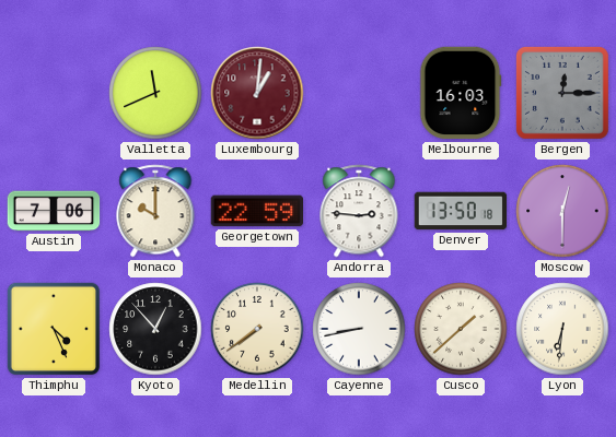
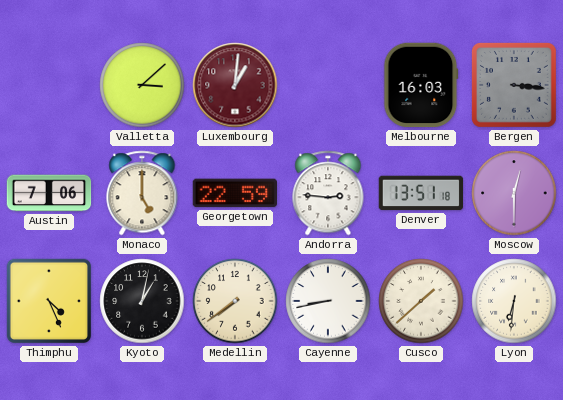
Valletta: 11:41 -> 3:08 (142, 85)
Bergen: 12:15 -> 3:16 (514, 85)
Monaco: 10:00 -> 5:00 (142, 193)
Denver: 13:50 -> 13:51 (421, 193)
Kyoto: 12:53 -> 1:02 (142, 301)
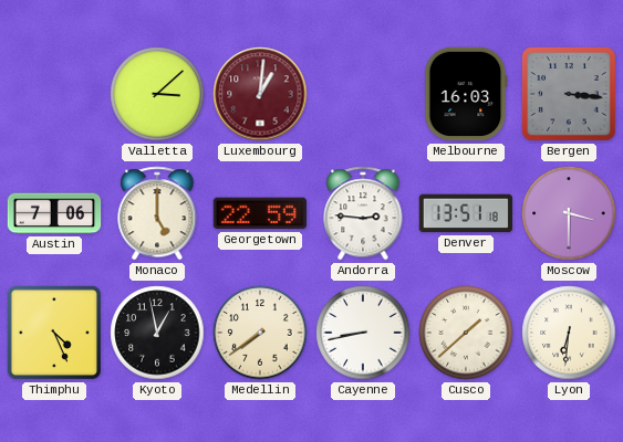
Moscow: 12:30 -> 3:30 (569, 213)
Kyoto: 1:02 -> 12:58 (157, 333)
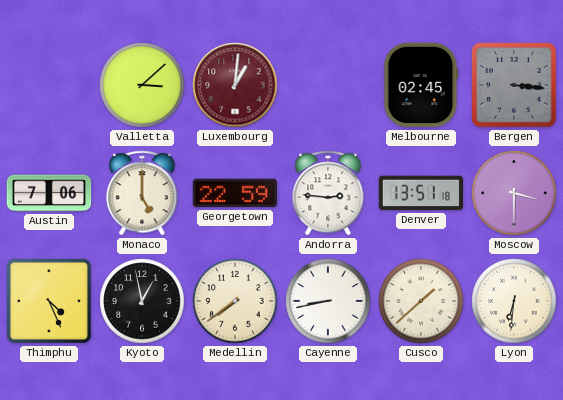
Melbourne: 16:03 -> 02:45 (421, 85)
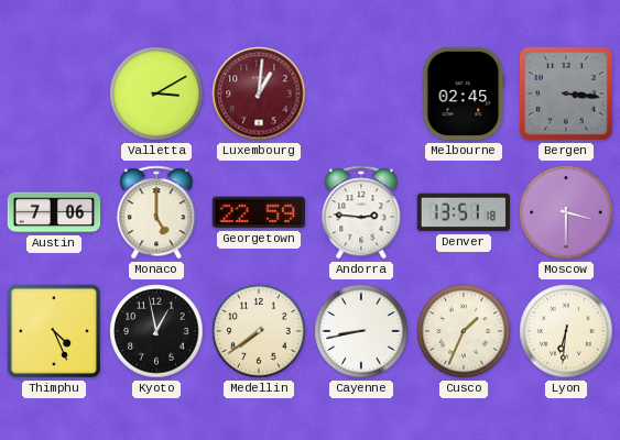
Valletta: 3:08 -> 3:10 (156, 94)
Cusco: 1:38 -> 1:34 (464, 331)
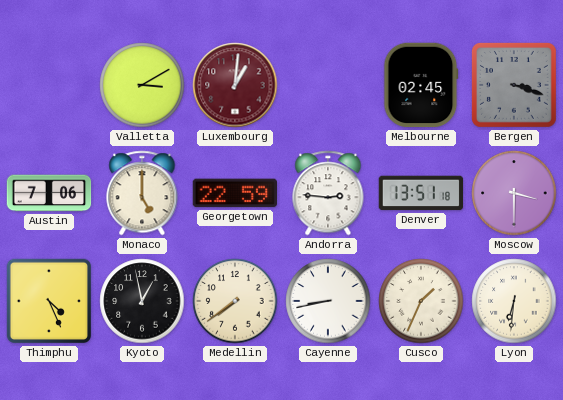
Bergen: 3:16 -> 3:18 (514, 85)
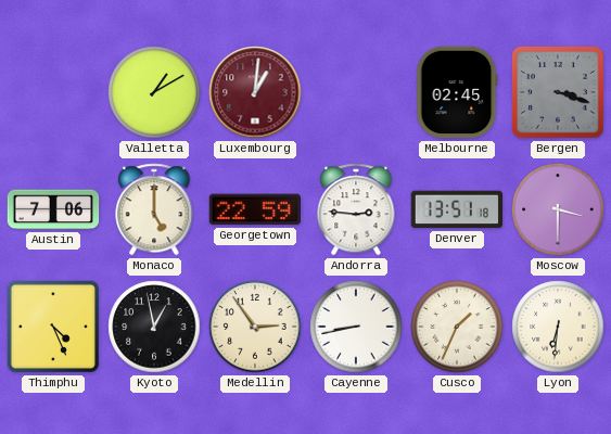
Valletta: 3:10 -> 1:10 (154, 92)
Medellin: 7:39 -> 2:54 (255, 327)
